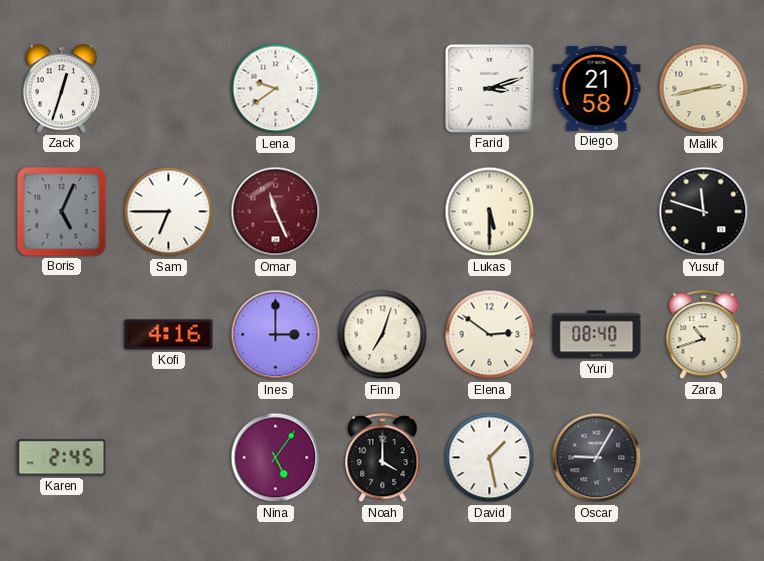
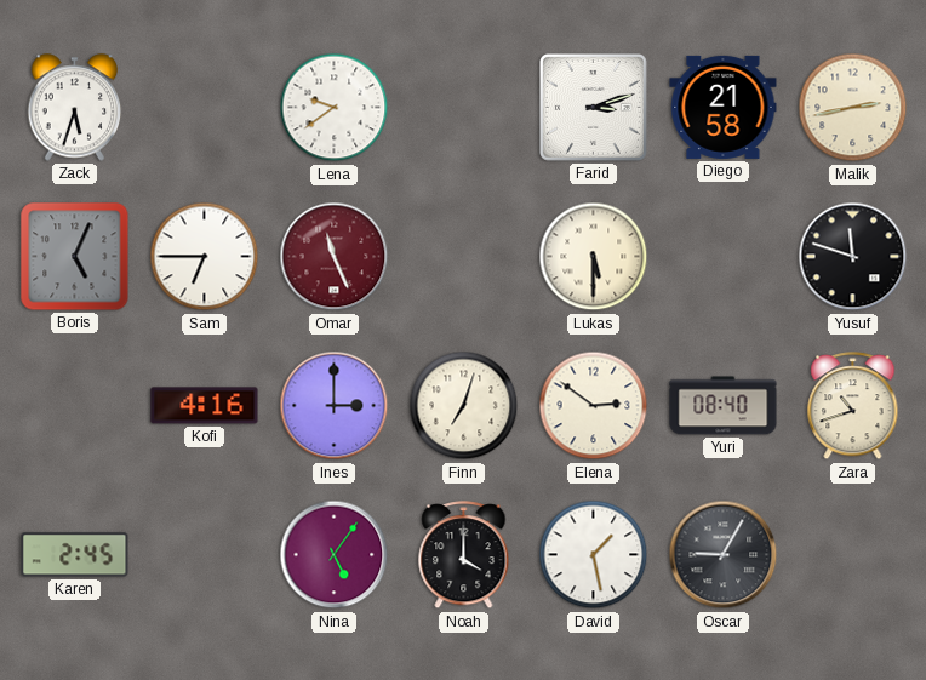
Zack: 12:33 -> 5:33 (75, 108)
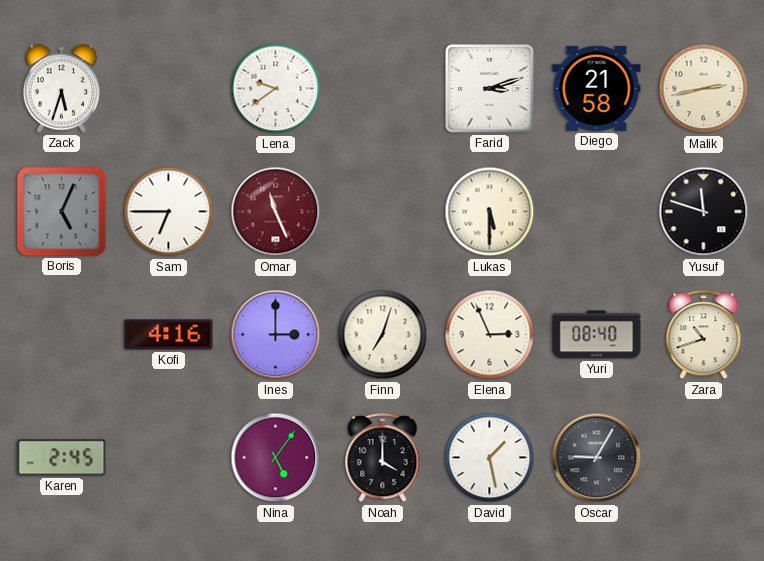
Elena: 2:51 -> 2:56 (490, 335)
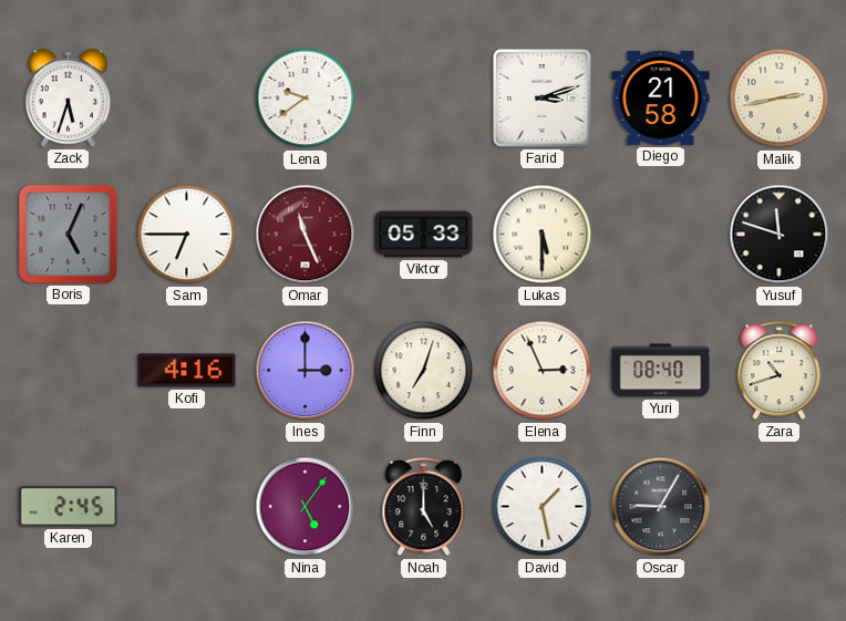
Viktor: none -> 05:33 (424, 235)
Noah: 4:00 -> 5:00 (424, 507)
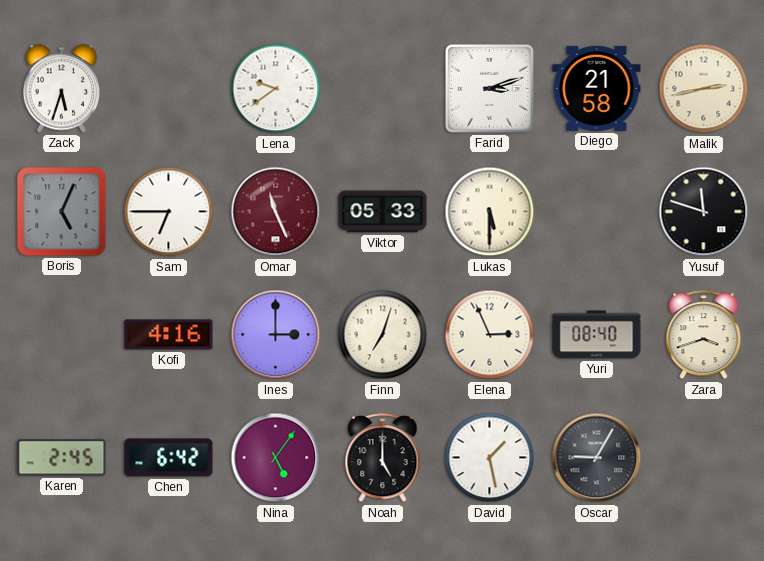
Zara: 10:42 -> 3:42 (704, 335)
Chen: none -> 6:42 (169, 458)
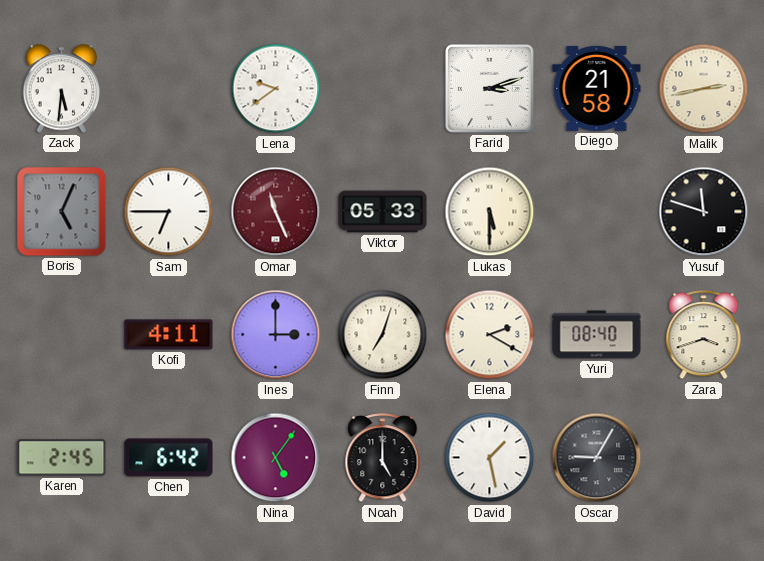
Zack: 5:33 -> 5:31 (62, 89)
Kofi: 4:16 -> 4:11 (169, 335)
Elena: 2:56 -> 2:20 (490, 335)
